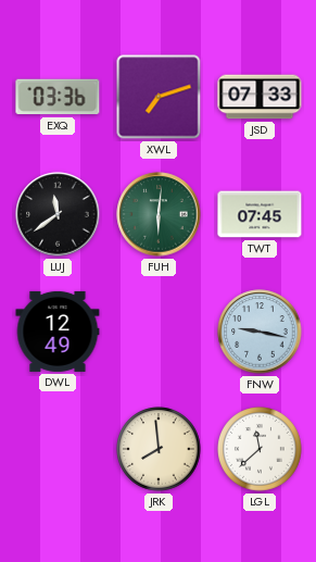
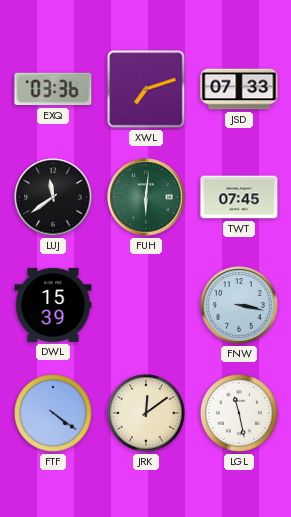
DWL: 12:49 -> 15:39 (53, 305)
FNW: 9:17 -> 3:17 (239, 305)
FTF: none -> 4:21 (53, 413)
JRK: 7:59 -> 12:09 (146, 413)
LGL: 11:38 -> 11:28 (239, 413)
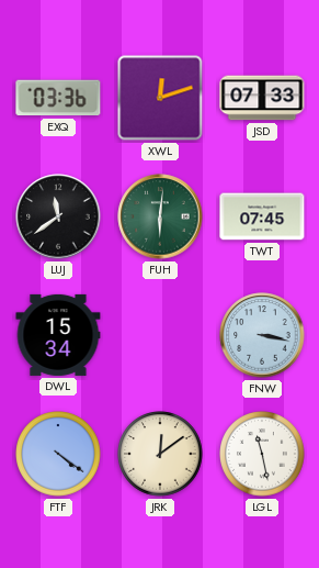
XWL: 7:12 -> 12:12 (160, 98)
DWL: 15:39 -> 15:34 (58, 335)
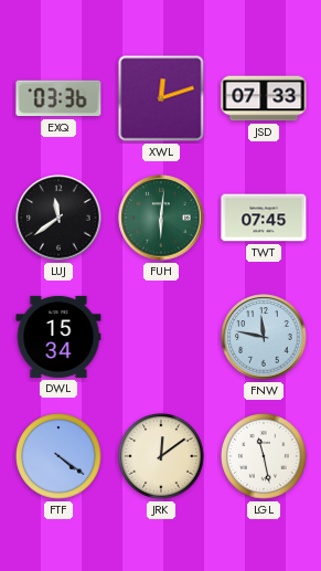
FNW: 3:17 -> 11:47 (264, 337)
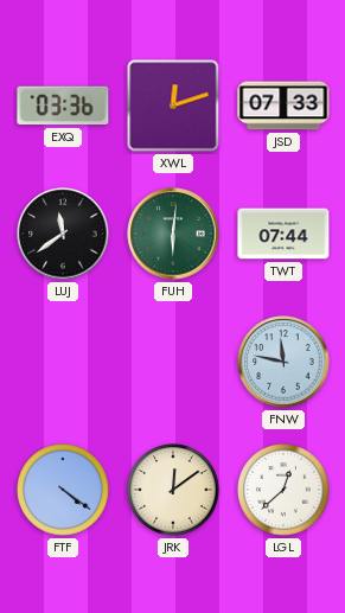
TWT: 07:45 -> 07:44 (283, 234)
DWL: 15:34 -> none (58, 337)
LGL: 11:28 -> 12:38 (283, 490)
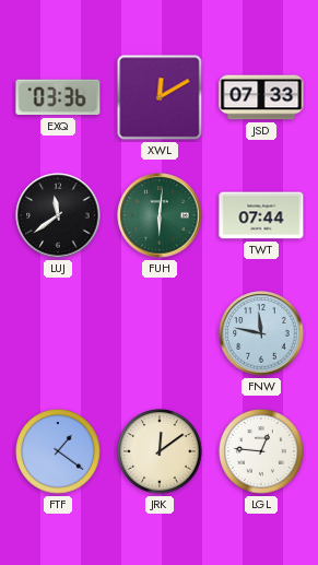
XWL: 12:12 -> 12:10 (160, 97)
FTF: 4:21 -> 1:21 (58, 451)
LGL: 12:38 -> 12:46 (261, 451)
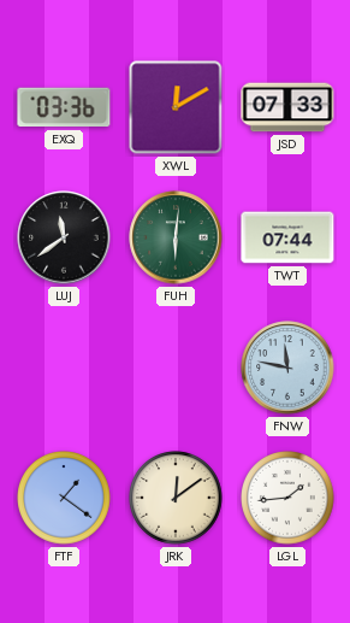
LGL: 12:46 -> 1:44 (287, 498)
